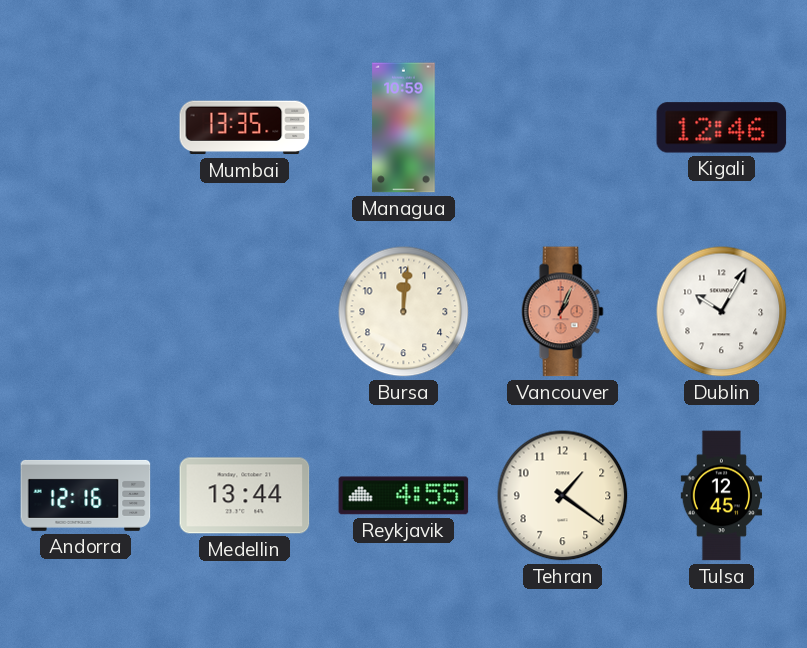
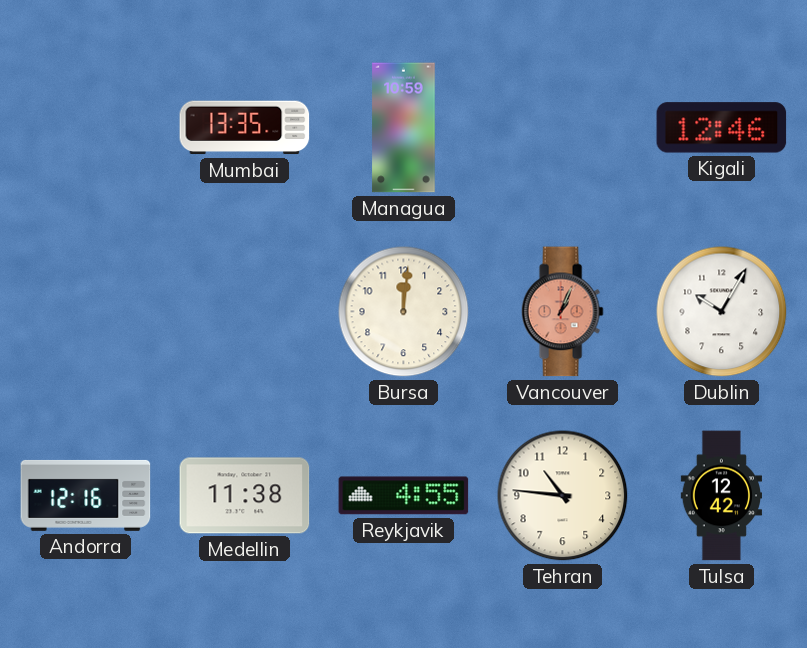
Medellin: 13:44 -> 11:38 (245, 496)
Tehran: 1:21 -> 10:46 (563, 496)
Tulsa: 12:45 -> 12:42 (721, 496)
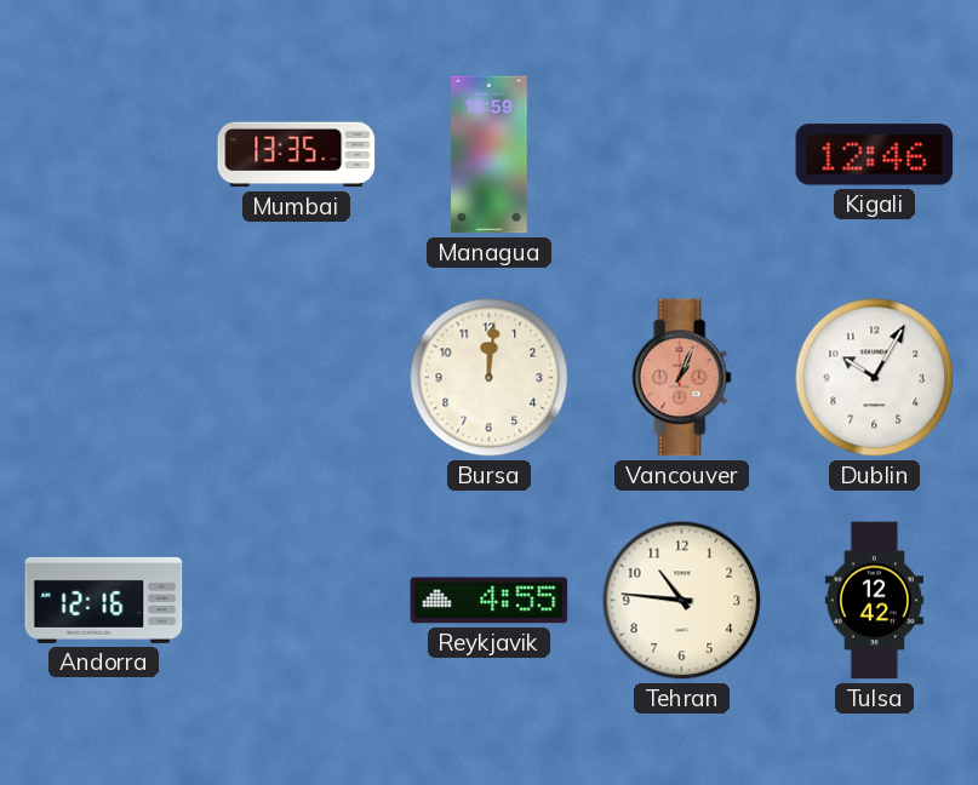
Medellin: 11:38 -> none (245, 496)
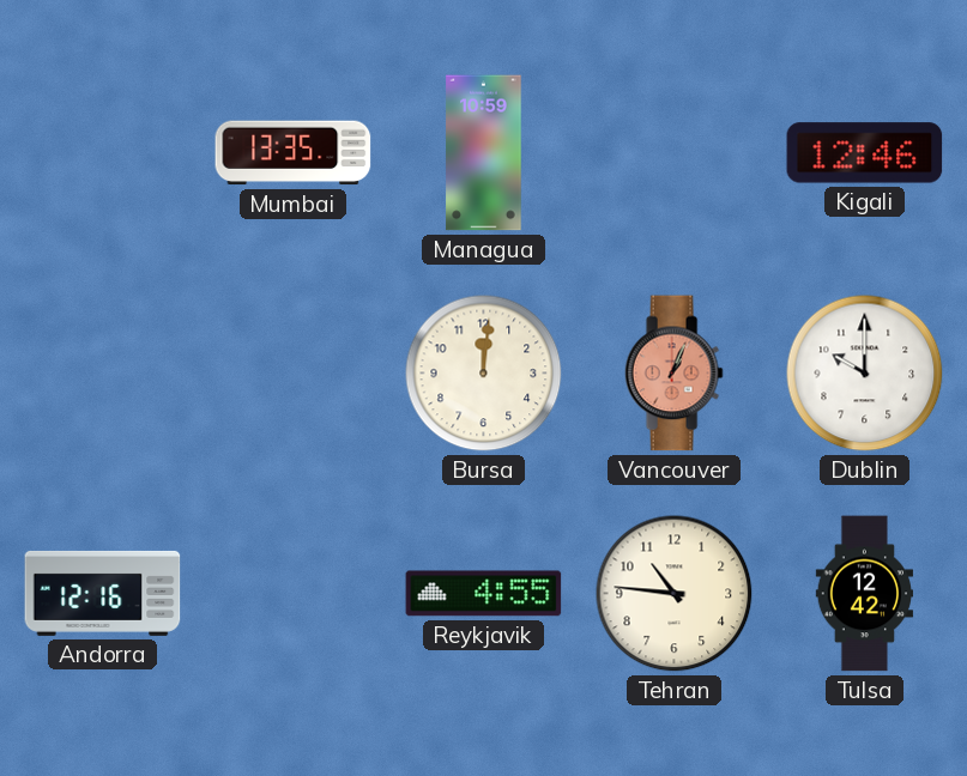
Dublin: 10:05 -> 10:00 (865, 374)
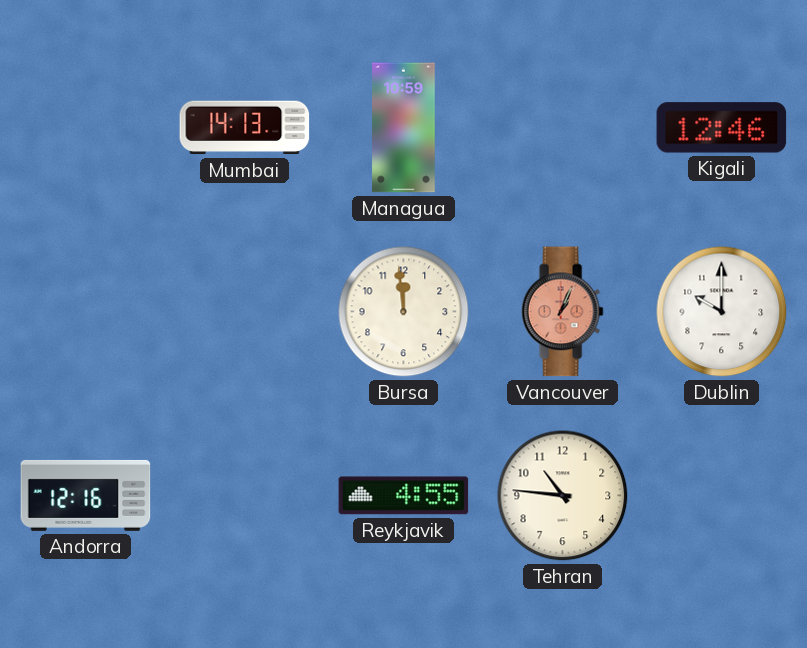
Mumbai: 13:35 -> 14:13 (245, 128)
Bursa: 12:01 -> 11:59 (404, 312)
Tulsa: 12:42 -> none (864, 594)
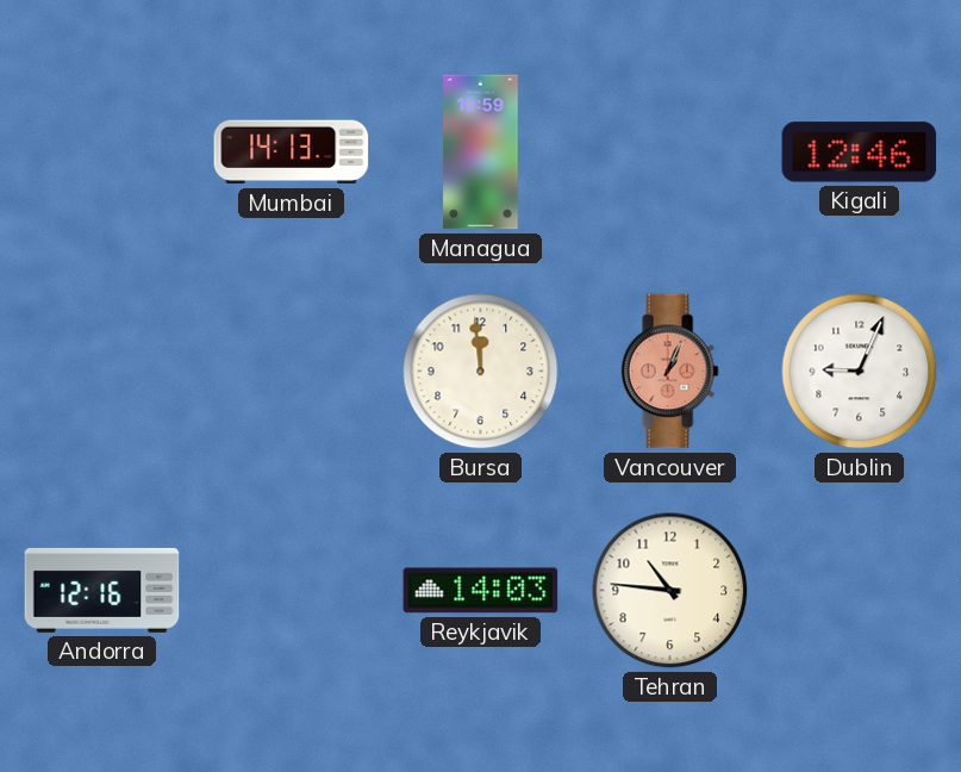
Dublin: 10:00 -> 9:04 (860, 372)
Reykjavik: 4:55 -> 14:03 (481, 591)
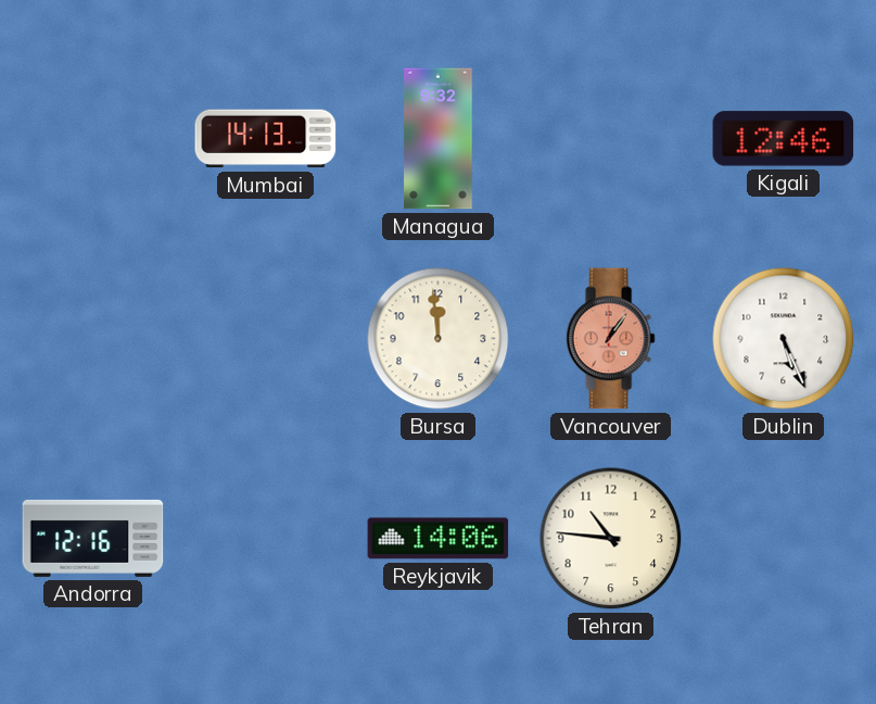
Managua: 10:59 -> 9:32 (439, 139)
Vancouver: 1:04 -> 1:06 (610, 339)
Dublin: 9:04 -> 5:26 (784, 339)
Reykjavik: 14:03 -> 14:06 (439, 539)
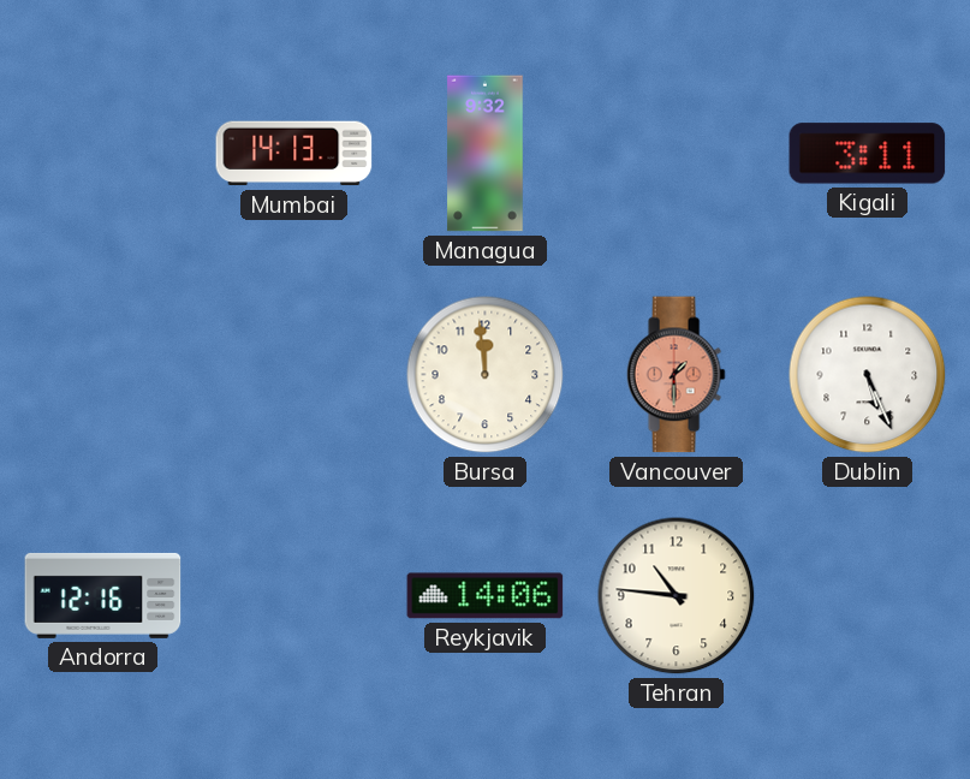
Kigali: 12:46 -> 3:11 (868, 154)
Vancouver: 1:06 -> 1:30 (676, 375)
